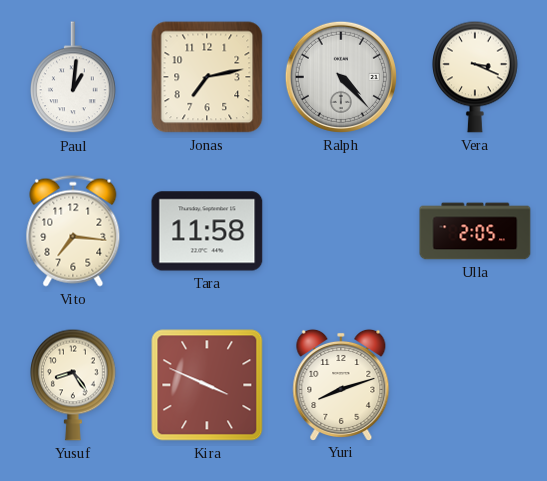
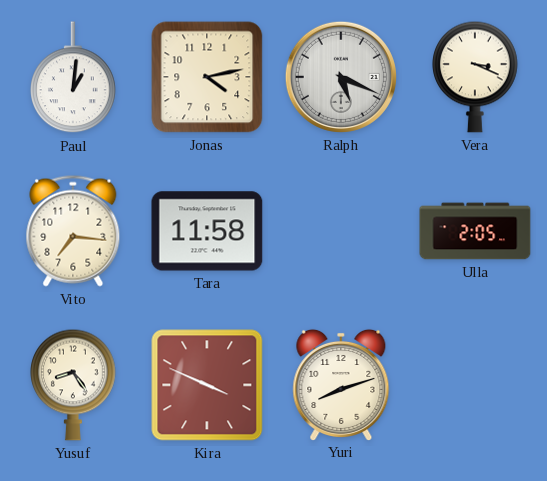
Jonas: 7:13 -> 4:13 (207, 77)
Ralph: 4:23 -> 5:19 (341, 77)
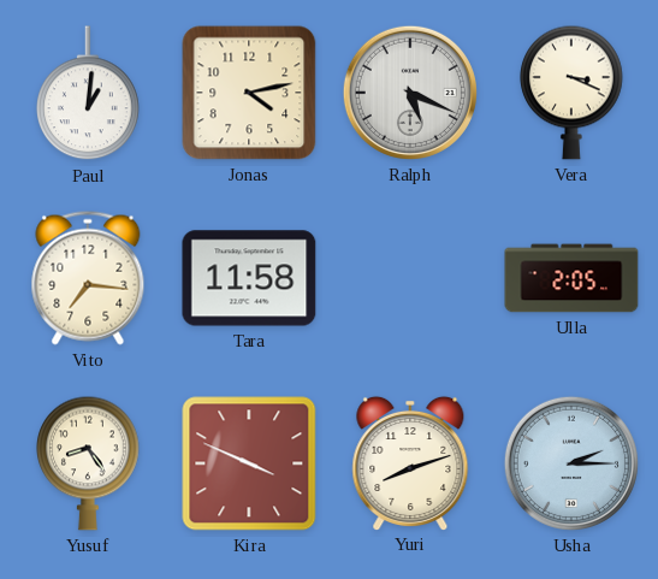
Usha: none -> 2:15 (571, 463)
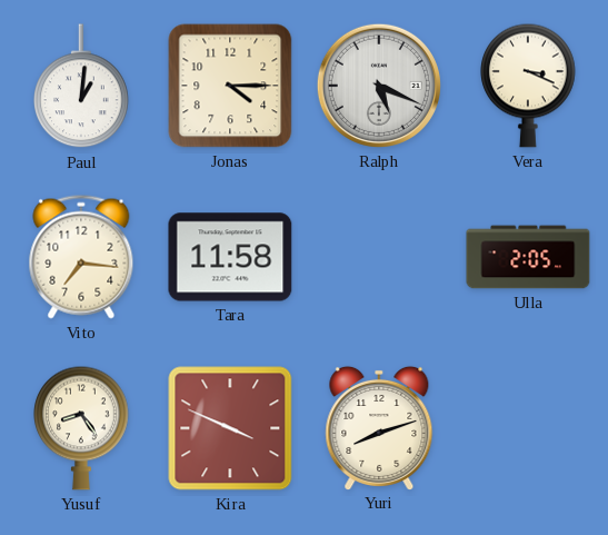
Jonas: 4:13 -> 4:15 (230, 86)
Usha: 2:15 -> none (571, 463)
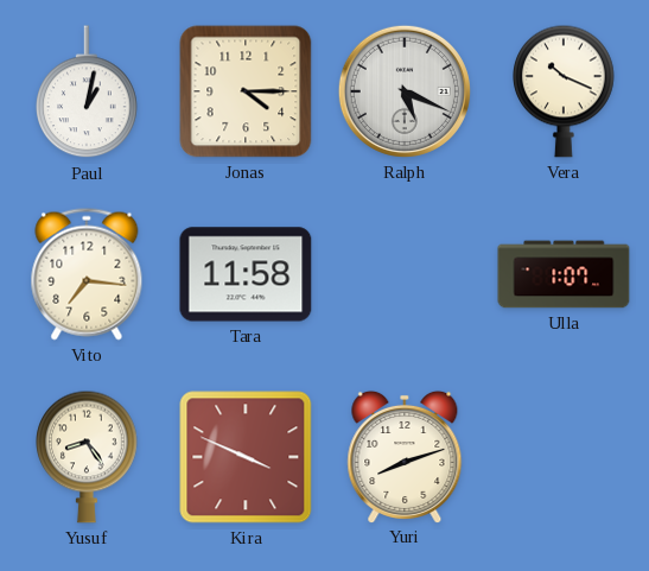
Paul: 1:01 -> 1:02 (88, 93)
Vera: 3:19 -> 10:19 (565, 91)
Ulla: 2:05 -> 1:07 (564, 274)
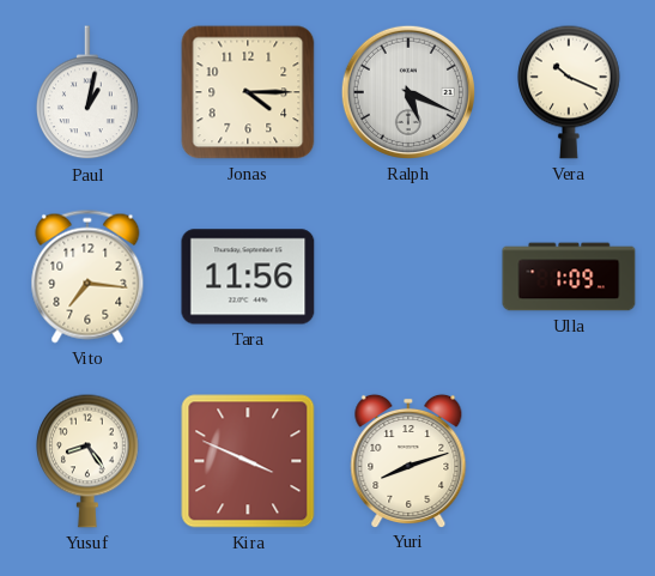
Tara: 11:58 -> 11:56 (248, 277)
Ulla: 1:07 -> 1:09 (569, 277)
